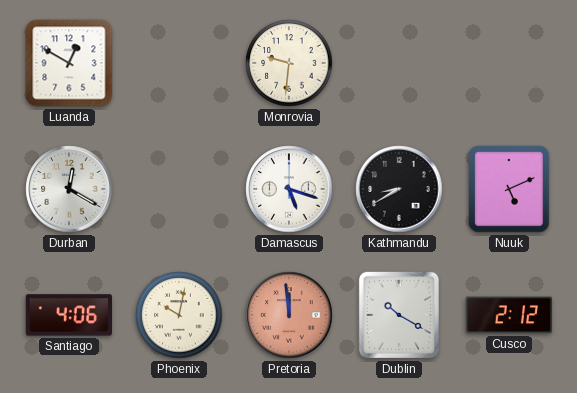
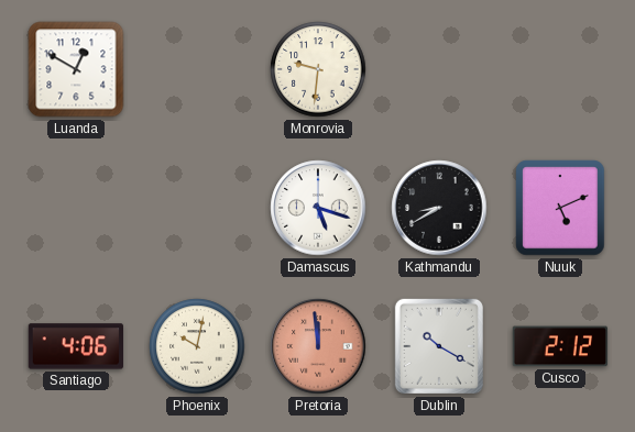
Durban: 12:20 -> none (69, 189)
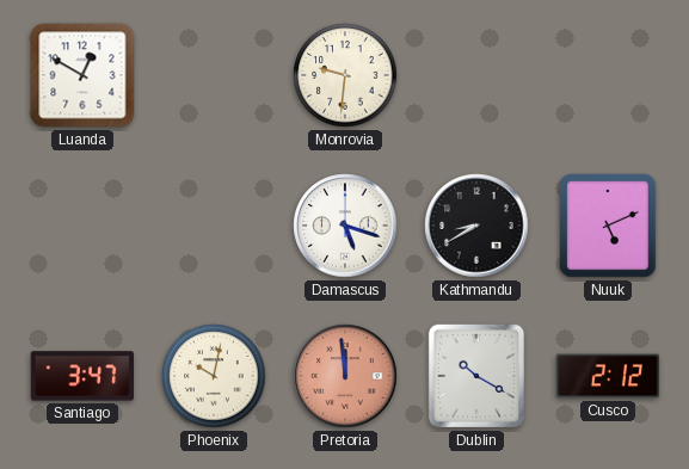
Santiago: 4:06 -> 3:47 (81, 376)
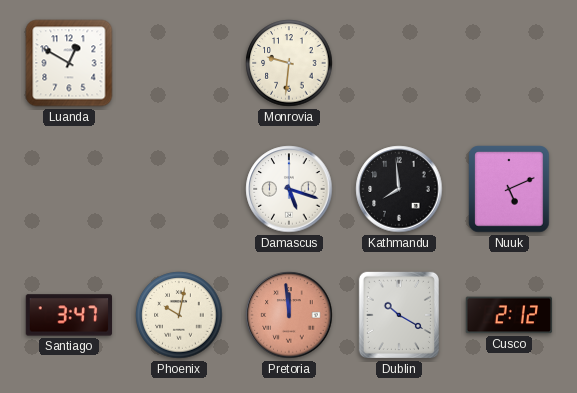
Kathmandu: 8:40 -> 7:59 (399, 189)
